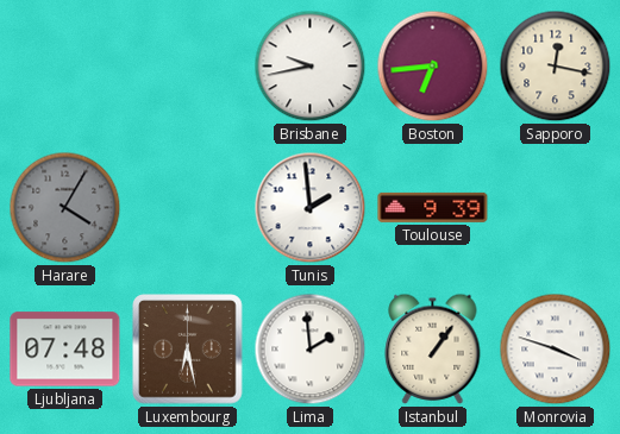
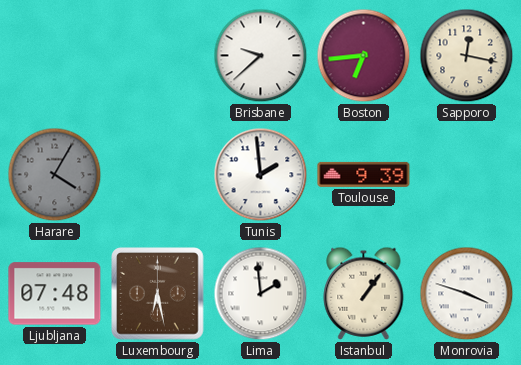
Brisbane: 9:43 -> 9:38 (261, 56)
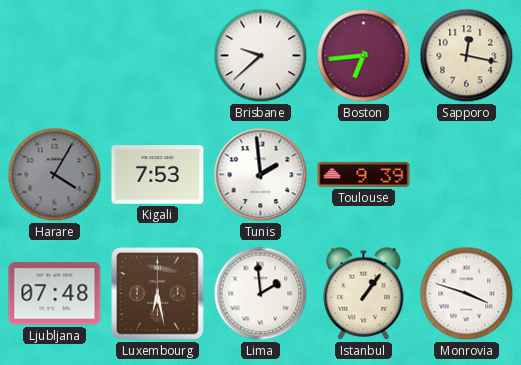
Kigali: none -> 7:53 (158, 175)
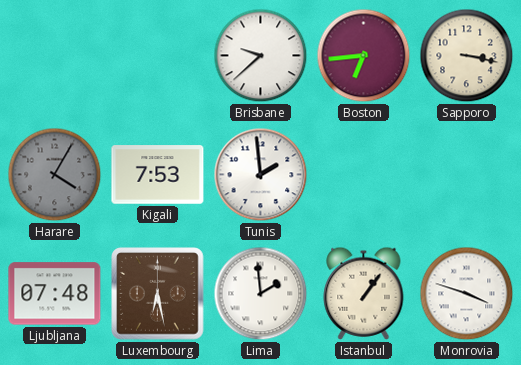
Sapporo: 12:17 -> 3:17 (467, 56)
Toulouse: 9:39 -> none (364, 174)
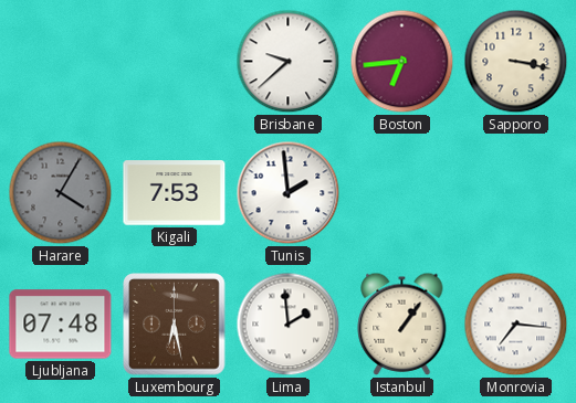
Monrovia: 3:48 -> 7:16 (516, 325)
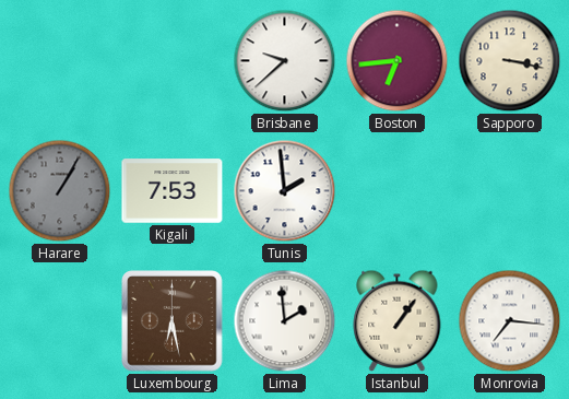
Harare: 4:05 -> 1:05 (60, 191)
Ljubljana: 07:48 -> none (61, 325)
